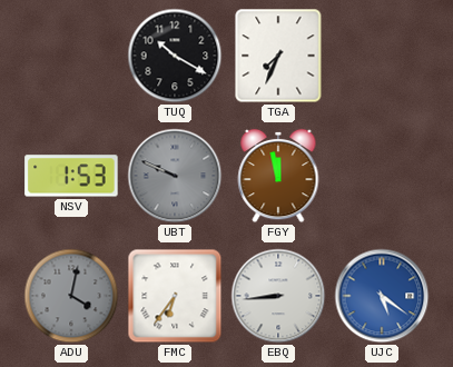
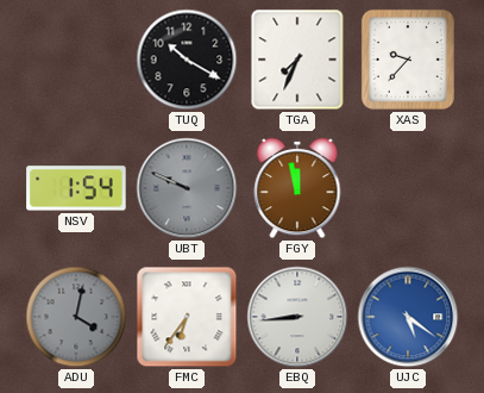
XAS: none -> 9:37 (408, 60)
NSV: 1:53 -> 1:54 (76, 188)
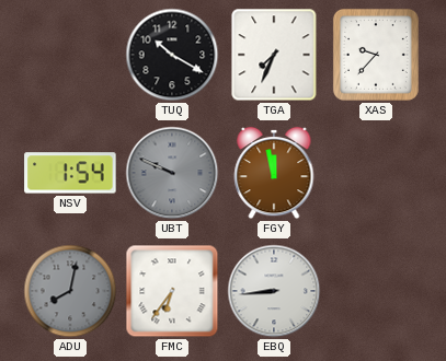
ADU: 4:02 -> 8:02 (70, 291)
UJC: 5:21 -> none (408, 317)
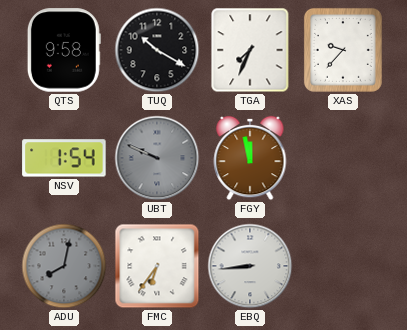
QTS: none -> 9:58 (64, 50)
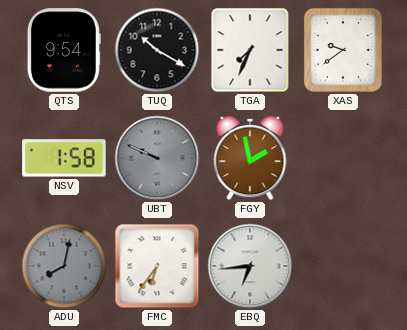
QTS: 9:58 -> 9:54 (64, 50)
XAS: 9:37 -> 9:39 (343, 50)
NSV: 1:54 -> 1:58 (64, 158)
FGY: 11:58 -> 1:58 (250, 158)
EBQ: 8:44 -> 6:44 (250, 266)
